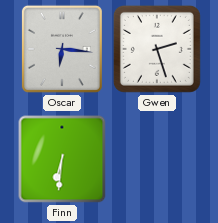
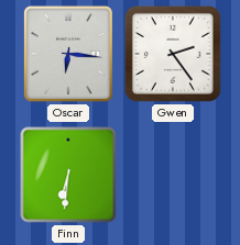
Gwen: 2:27 -> 2:24 (173, 54)
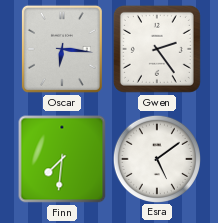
Finn: 6:31 -> 7:31 (62, 159)
Esra: none -> 5:09 (156, 158)
